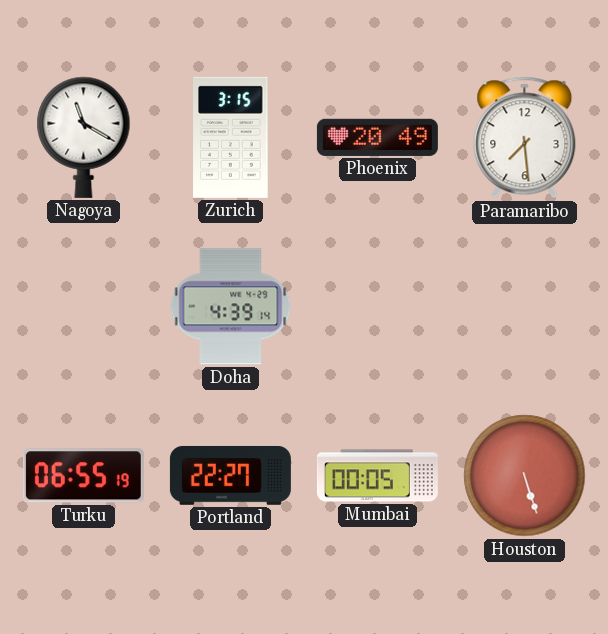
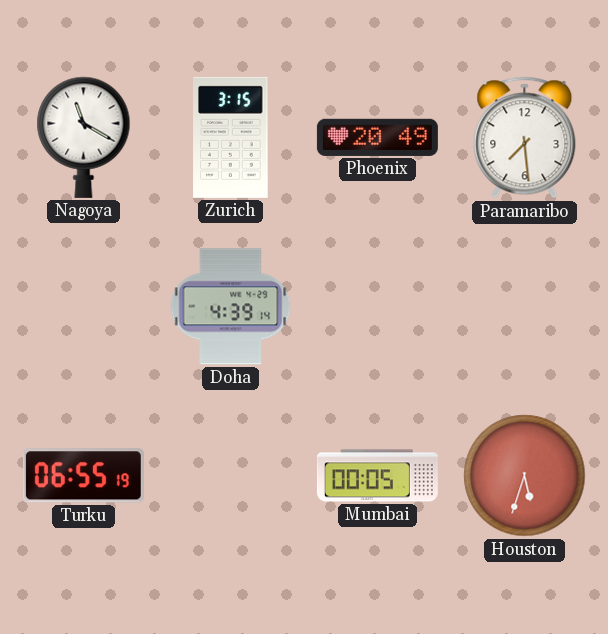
Portland: 22:27 -> none (230, 475)
Houston: 5:27 -> 5:33 (525, 476)
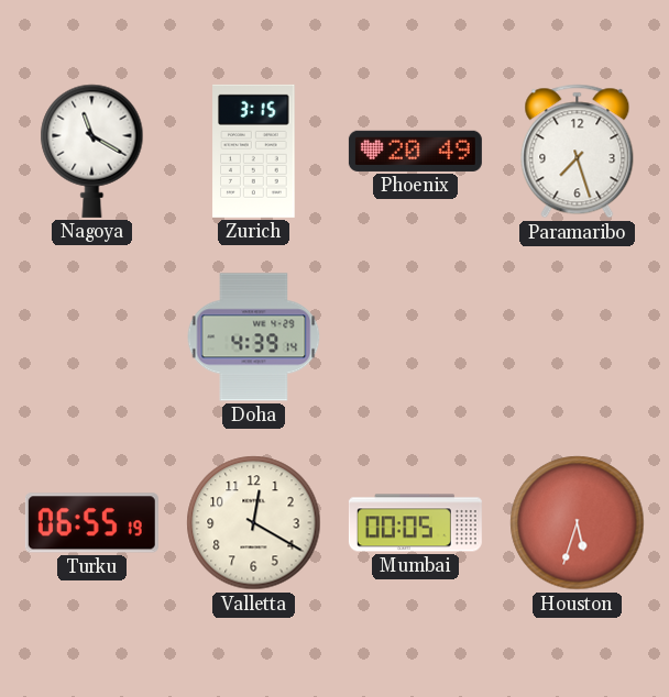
Paramaribo: 7:29 -> 7:27 (578, 152)
Valletta: none -> 12:20 (254, 523)
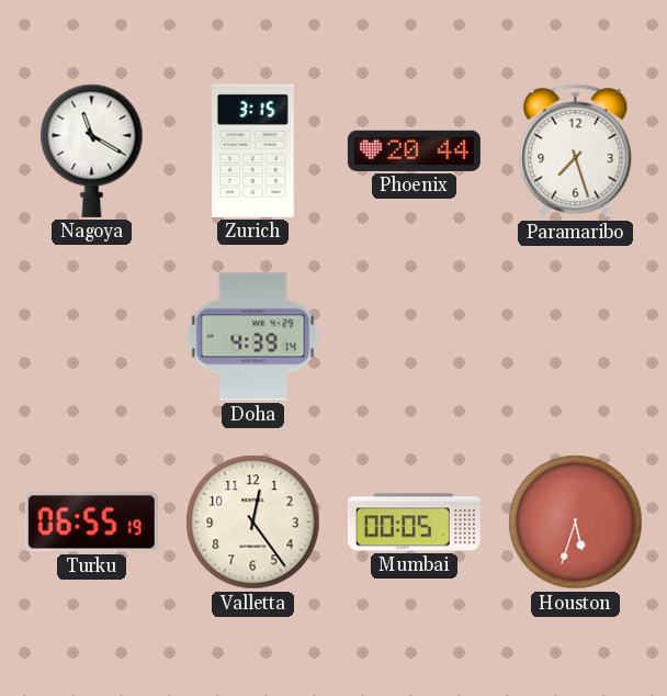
Phoenix: 20:49 -> 20:44 (414, 150)
Valletta: 12:20 -> 12:24 (253, 523)
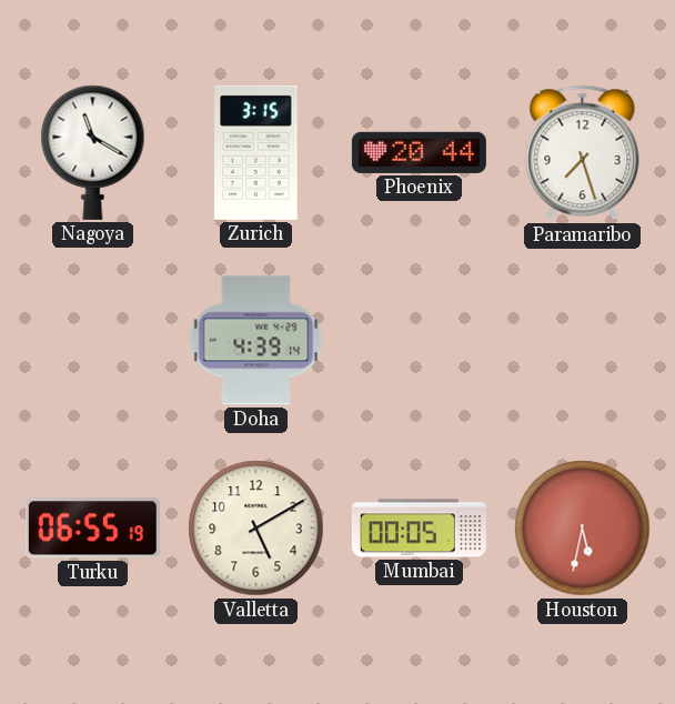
Valletta: 12:24 -> 5:10 (256, 529)
Houston: 5:33 -> 5:32 (583, 529)
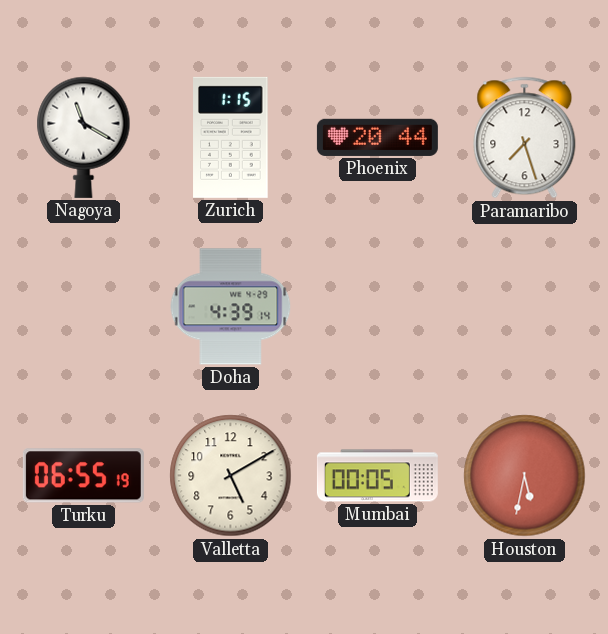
Zurich: 3:15 -> 1:15 (231, 137)
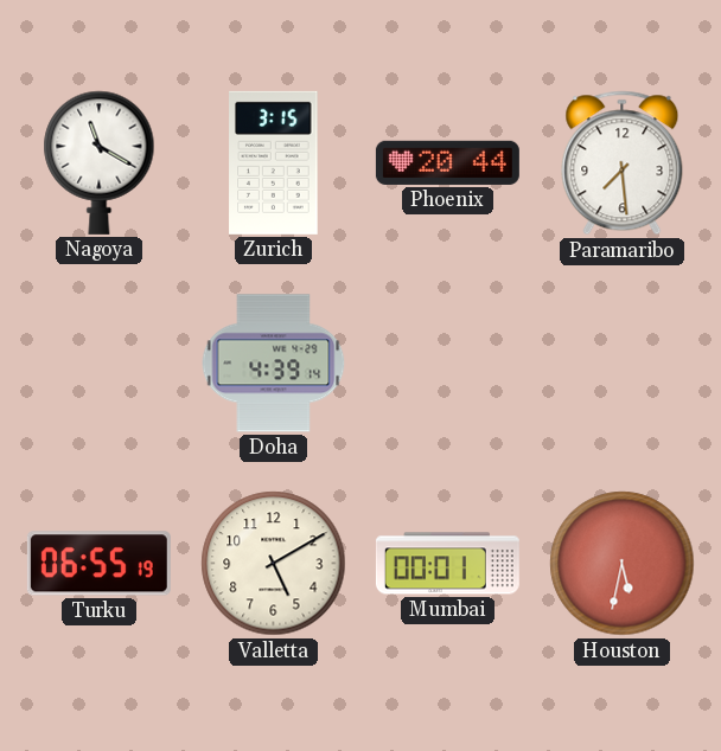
Zurich: 1:15 -> 3:15 (274, 162)
Paramaribo: 7:27 -> 7:29 (623, 163)
Mumbai: 00:05 -> 00:01 (447, 564)
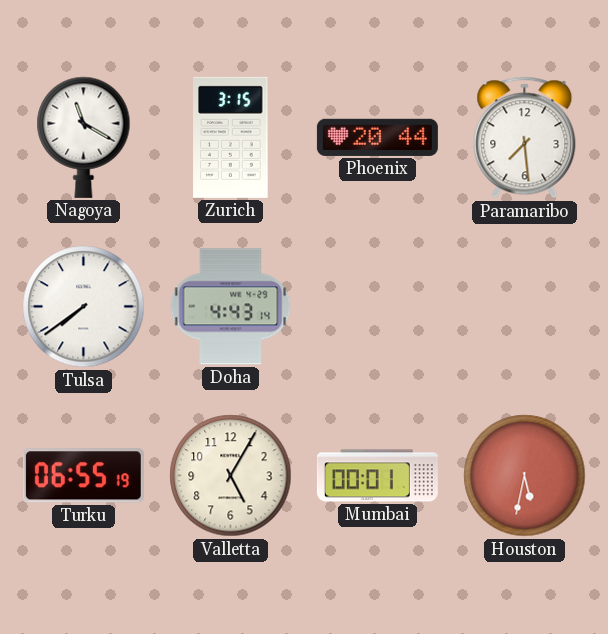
Tulsa: none -> 7:39 (84, 307)
Doha: 4:39 -> 4:43 (231, 307)
Valletta: 5:10 -> 5:05 (231, 476)
